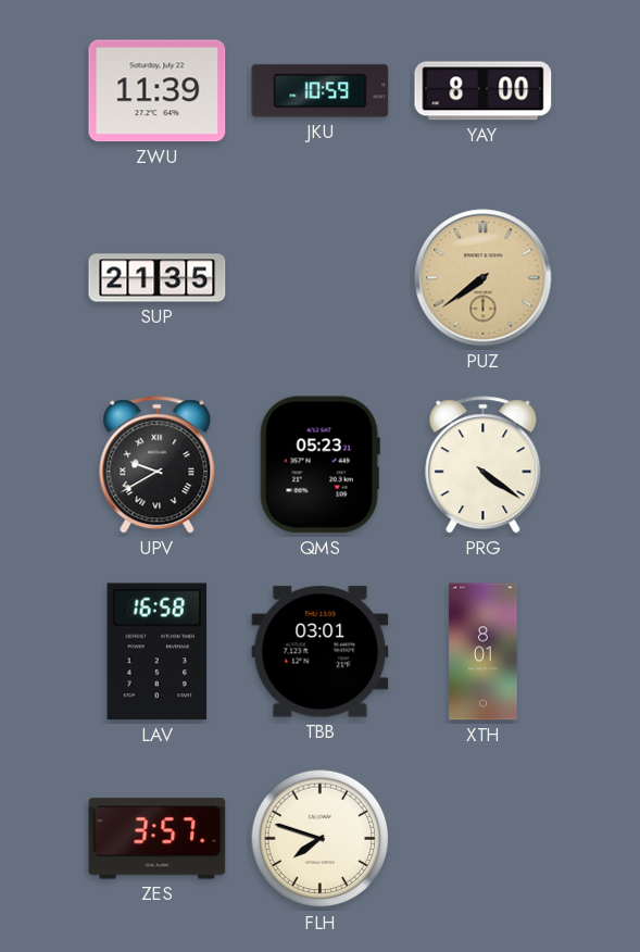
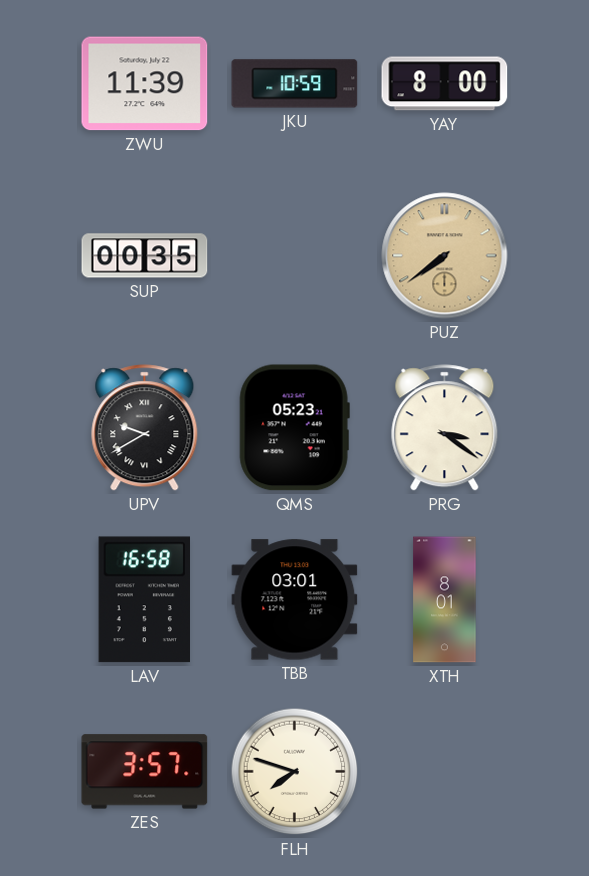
SUP: 21:35 -> 00:35 (145, 256)
PRG: 4:21 -> 3:21 (445, 428)
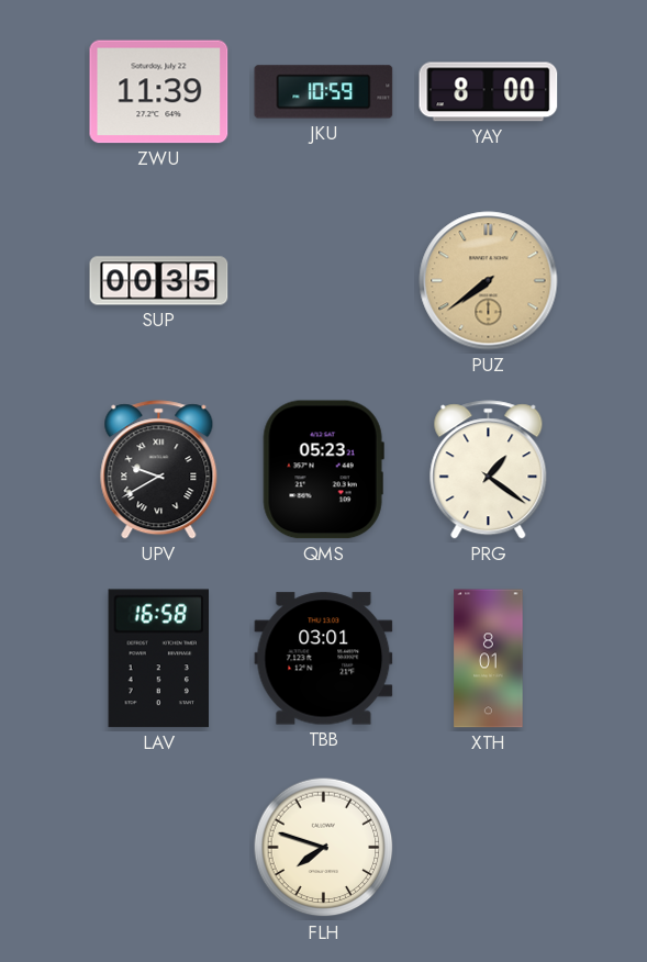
PRG: 3:21 -> 1:21 (489, 470)
ZES: 3:57 -> none (145, 772)
